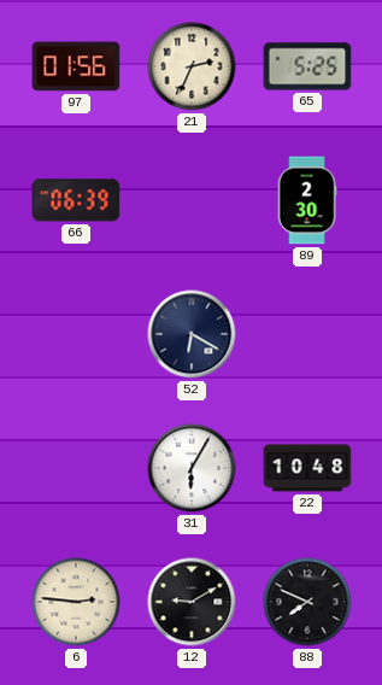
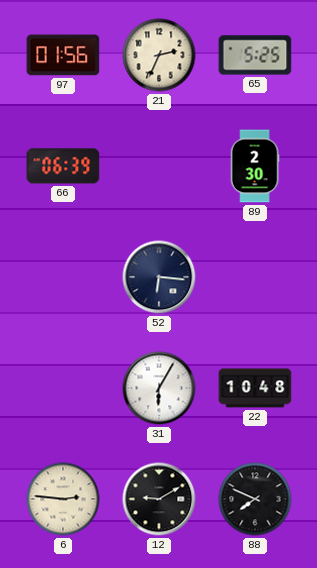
52: 6:20 -> 6:16 (159, 277)
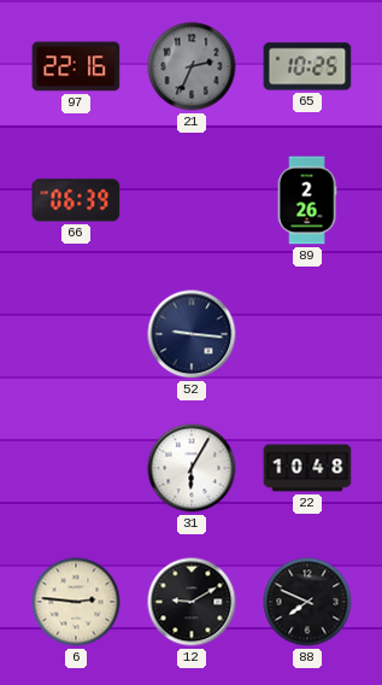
97: 01:56 -> 22:16 (76, 66)
21 dial: cream -> grey (192, 66)
65: 5:25 -> 10:25 (307, 66)
89: 2:30 -> 2:26 (307, 200)
52: 6:16 -> 9:16 (192, 334)
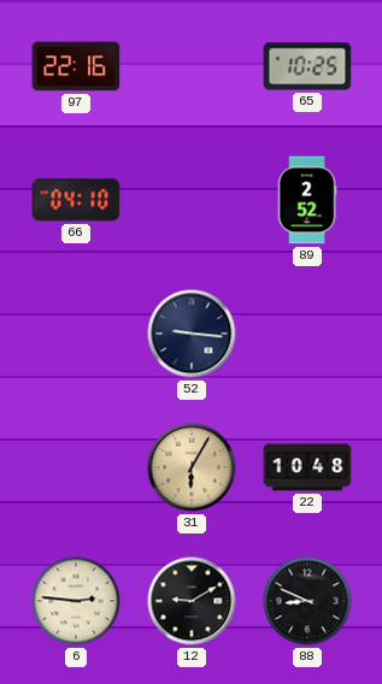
21: 2:34 -> none (192, 66)
66: 06:39 -> 04:10 (76, 200)
89: 2:26 -> 2:52 (307, 200)
31 dial: white -> champagne (192, 467)
88: 7:49 -> 8:49 (307, 601)
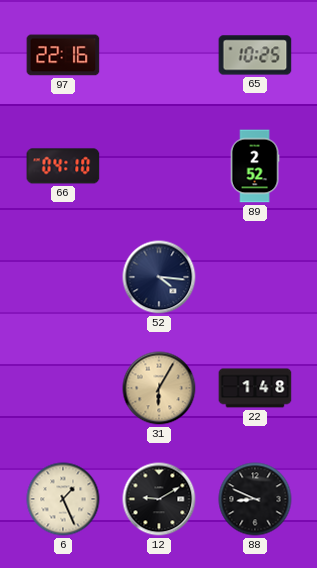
52: 9:16 -> 4:16 (159, 277)
22: 10:48 -> 1:48 (255, 388)
6: 2:46 -> 1:26 (63, 499)
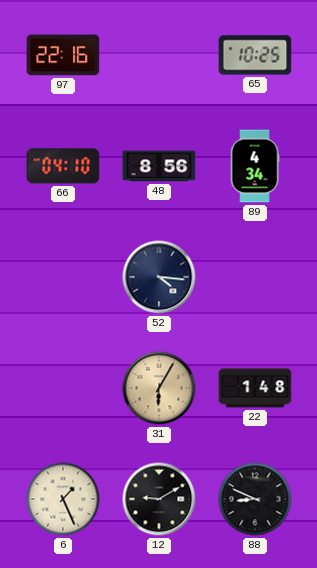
48: none -> 8:56 (159, 166)
89: 2:52 -> 4:34 (255, 166)
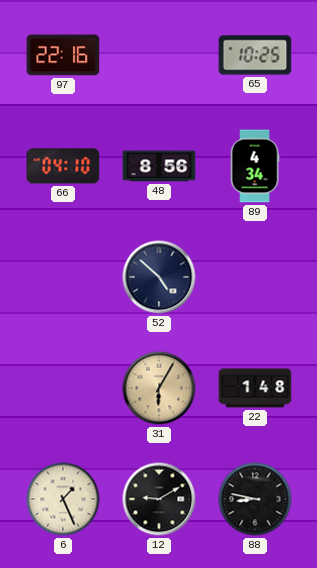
52: 4:16 -> 4:52 (159, 277)
88: 8:49 -> 8:47 (255, 499)
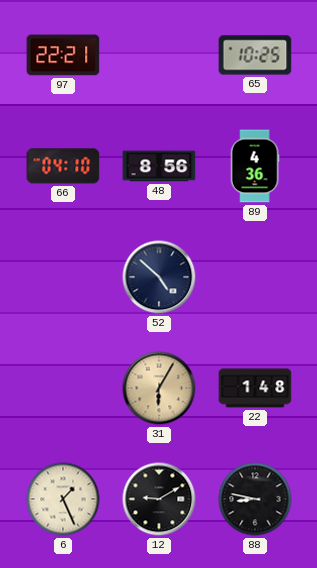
97: 22:16 -> 22:21 (63, 55)
89: 4:34 -> 4:36 (255, 166)
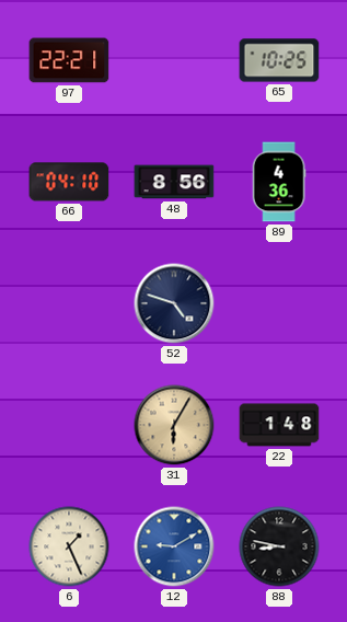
52: 4:52 -> 4:48 (174, 303)
12 dial: black -> blue (174, 546)
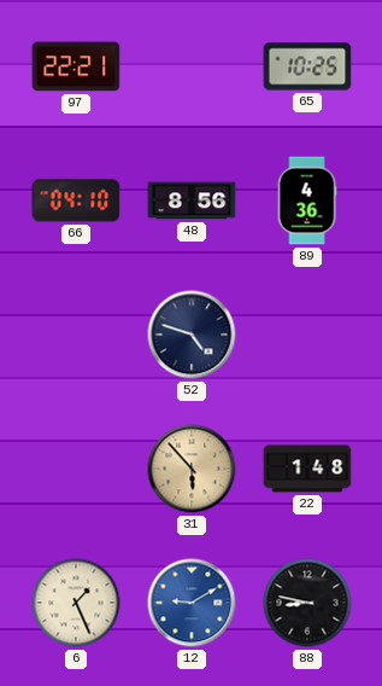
31: 6:05 -> 5:53 (192, 469)
